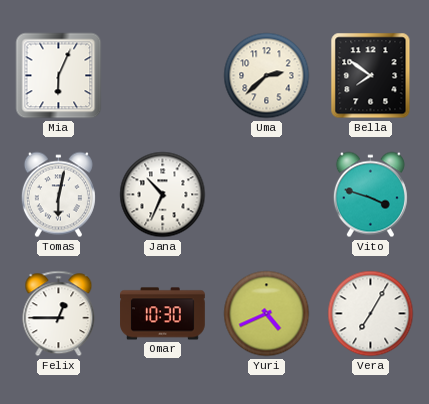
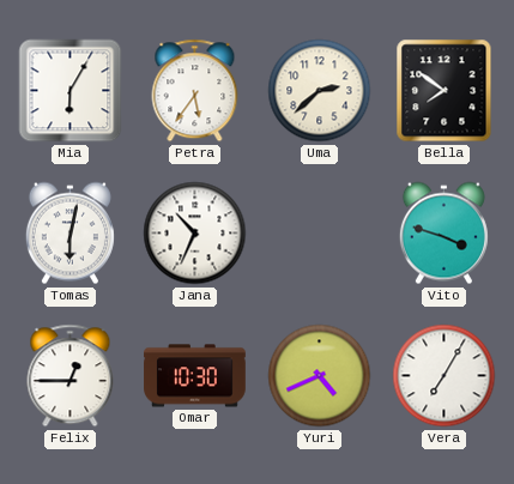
Mia: 6:04 -> 6:05 (71, 91)
Petra: none -> 5:36 (195, 91)
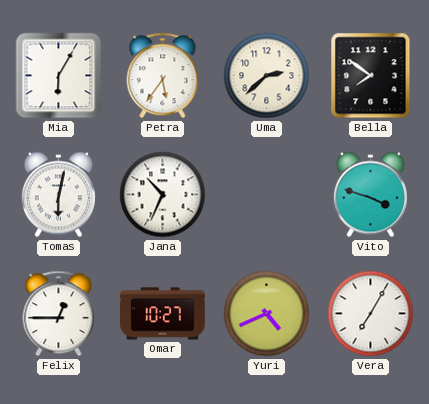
Omar: 10:30 -> 10:27 (163, 314)
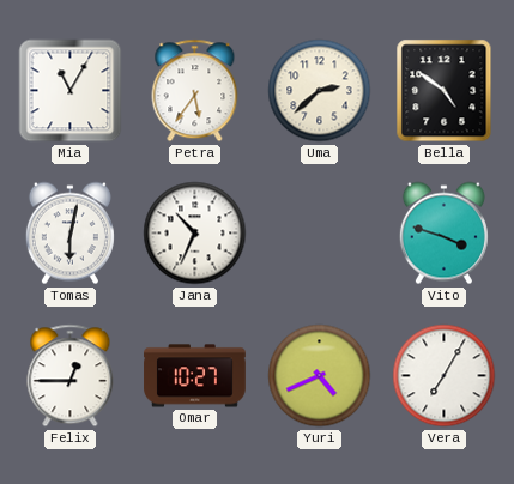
Mia: 6:05 -> 11:05 (71, 91)
Bella: 7:51 -> 4:51 (445, 91)
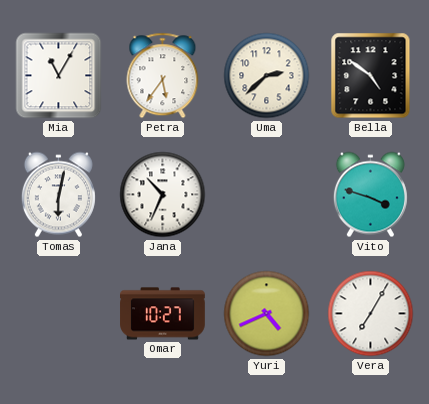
Felix: 12:45 -> none (71, 376)
